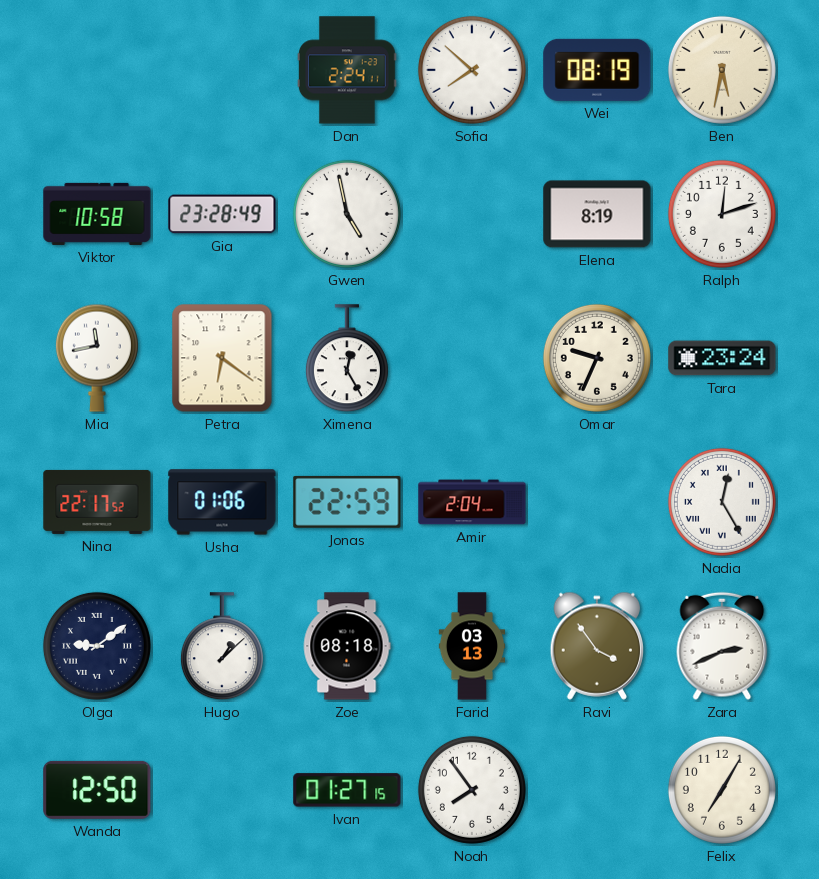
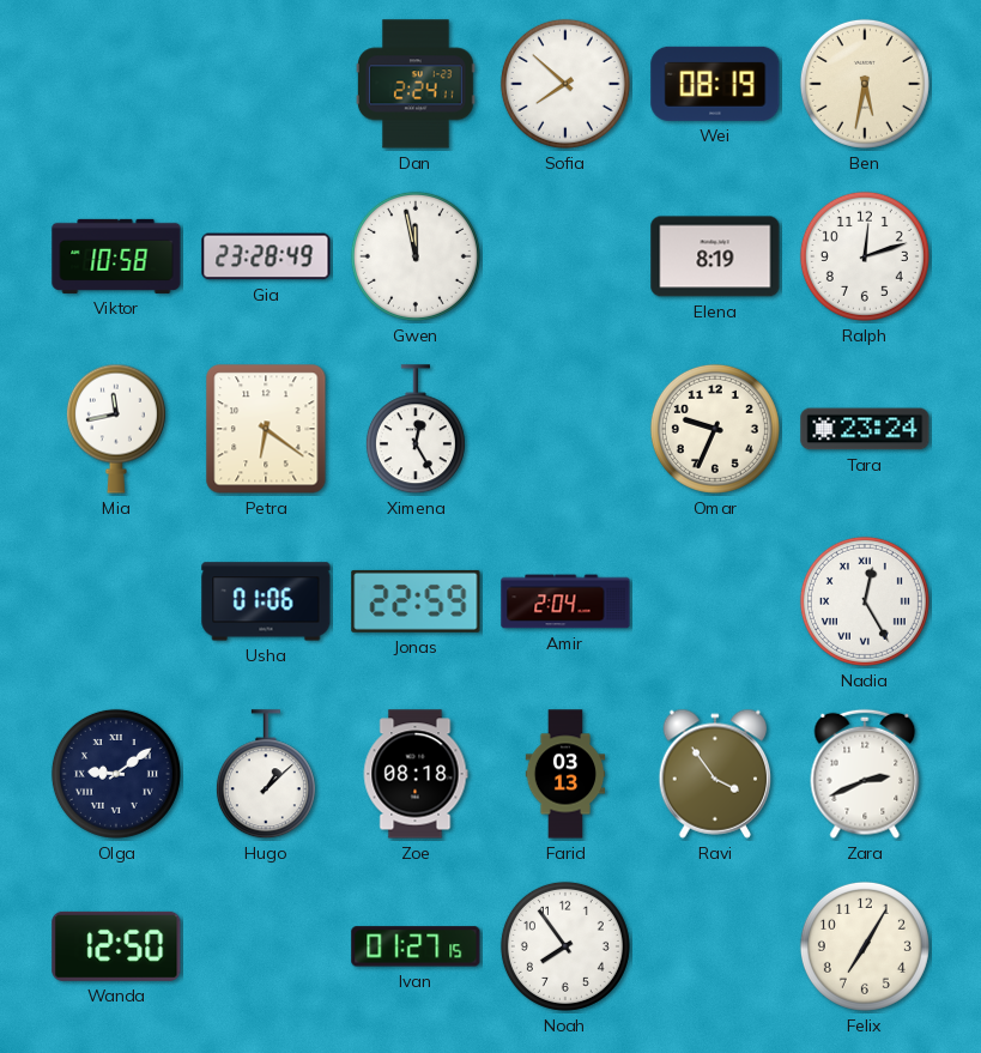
Gwen: 4:58 -> 11:58 (416, 256)
Nina: 22:17 -> none (97, 502)
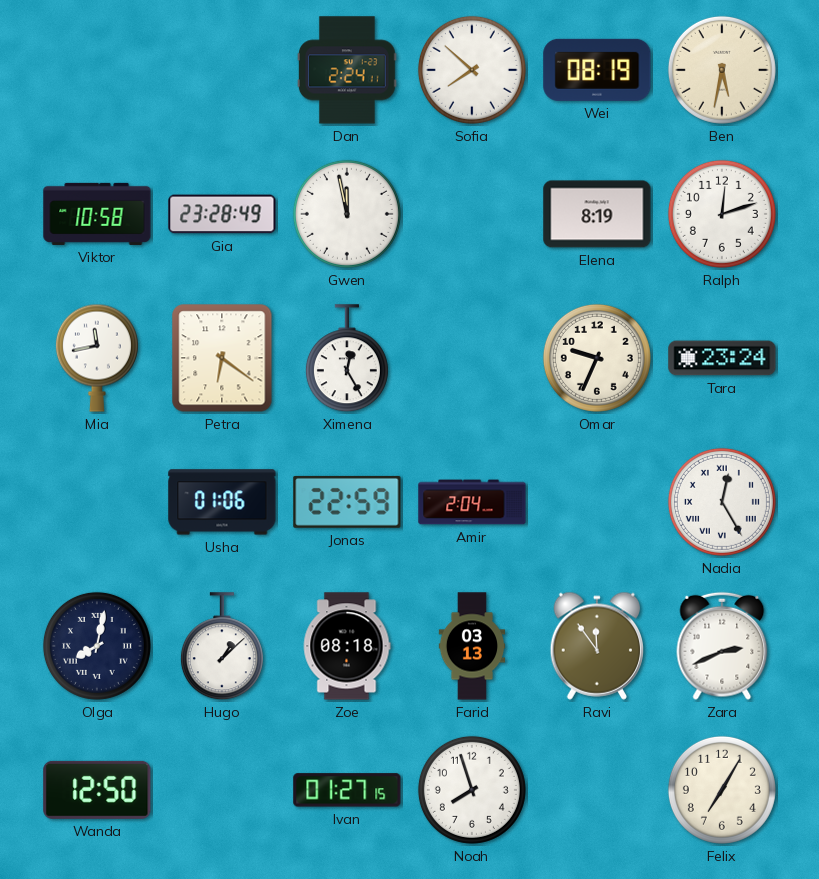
Olga: 9:09 -> 8:02 (97, 646)
Ravi: 3:54 -> 11:54 (597, 646)
Noah: 7:54 -> 7:57 (472, 790)
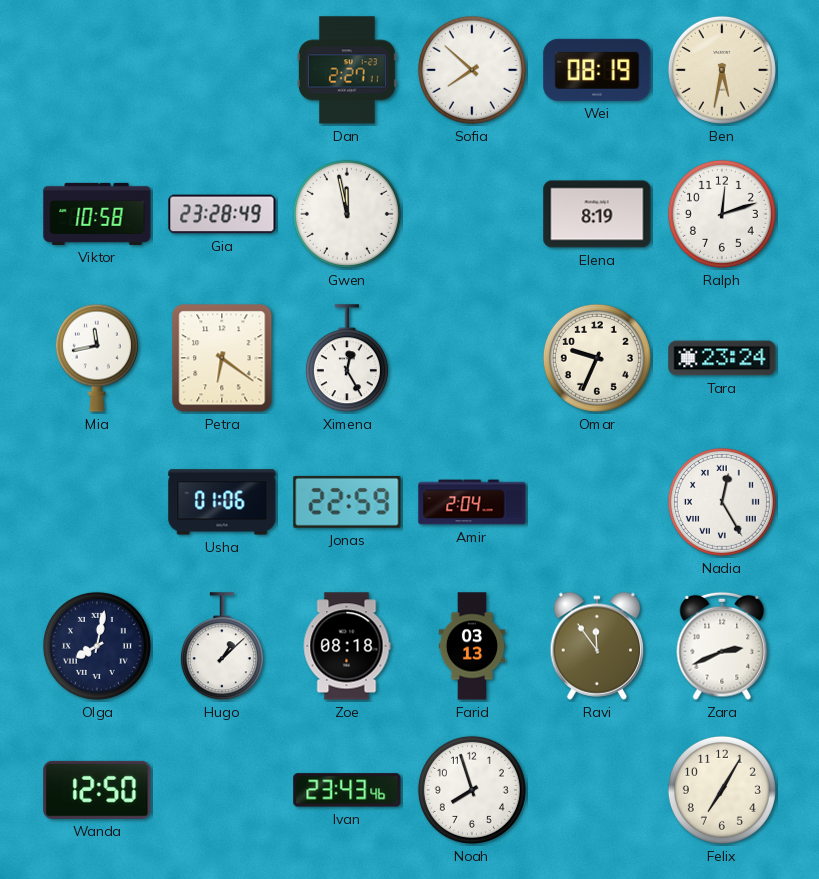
Dan: 2:24 -> 2:27 (347, 70)
Ivan: 01:27 -> 23:43 (347, 790)
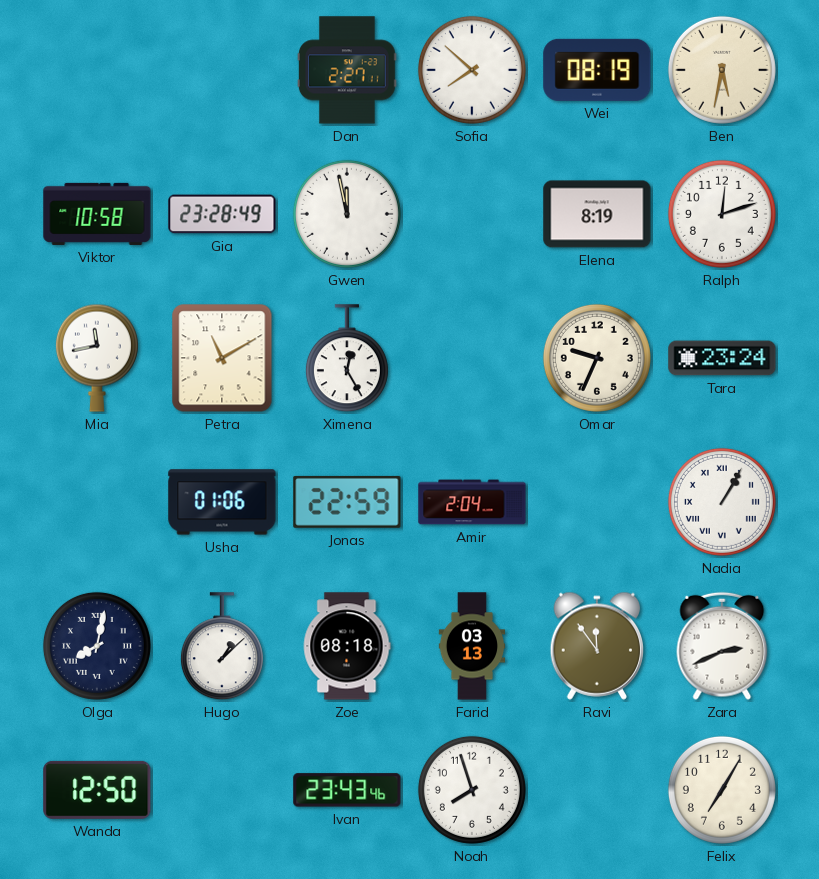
Petra: 6:21 -> 11:10 (222, 358)
Nadia: 12:25 -> 1:05 (722, 502)
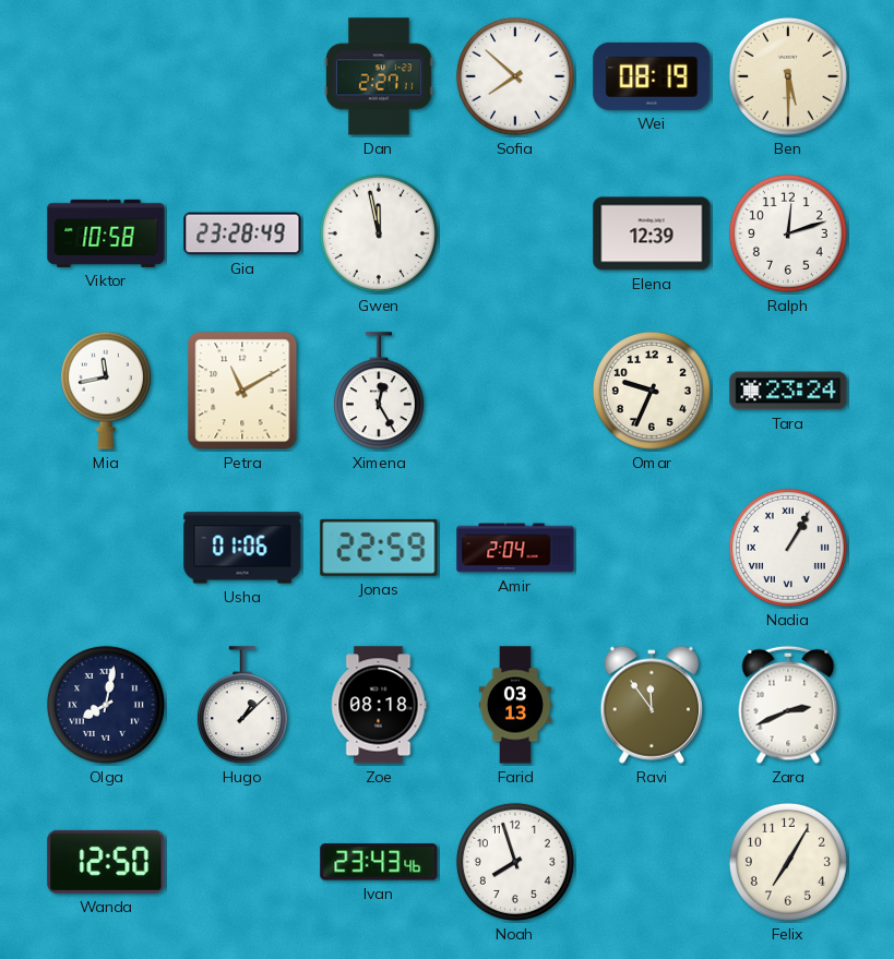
Ben: 5:32 -> 5:30 (788, 76)
Elena: 8:19 -> 12:39 (652, 233)
